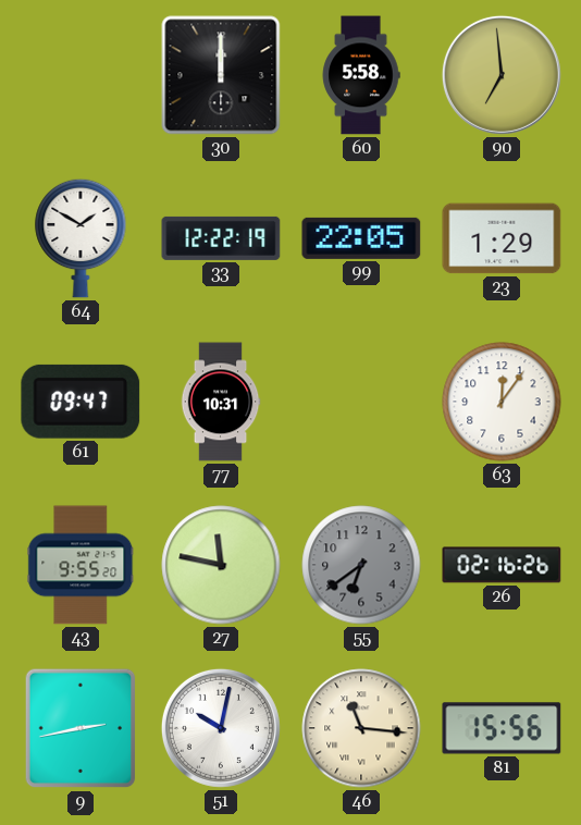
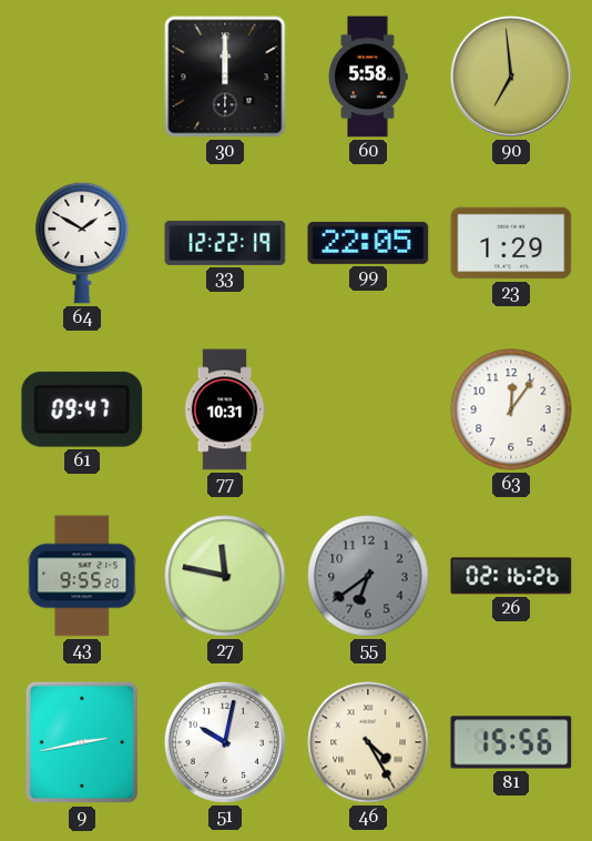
46: 11:16 -> 4:25 (368, 742)
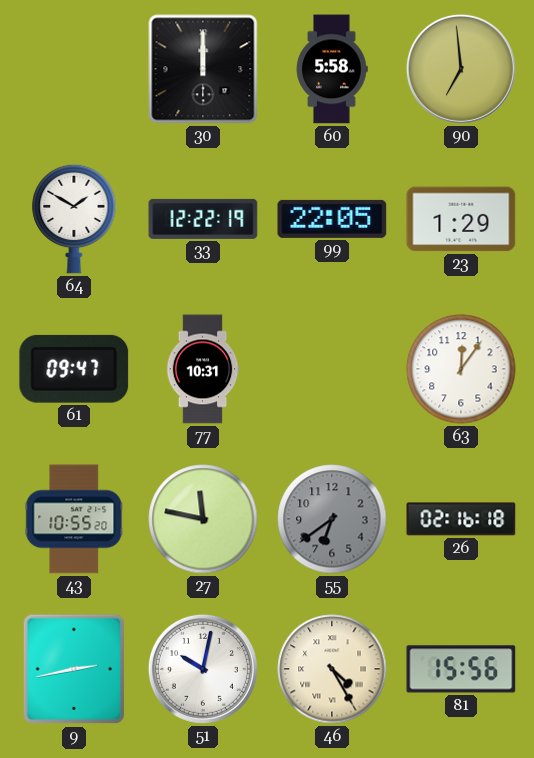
43: 9:55 -> 10:55 (74, 519)
26: 02:16:26 -> 02:16:18 (461, 519)
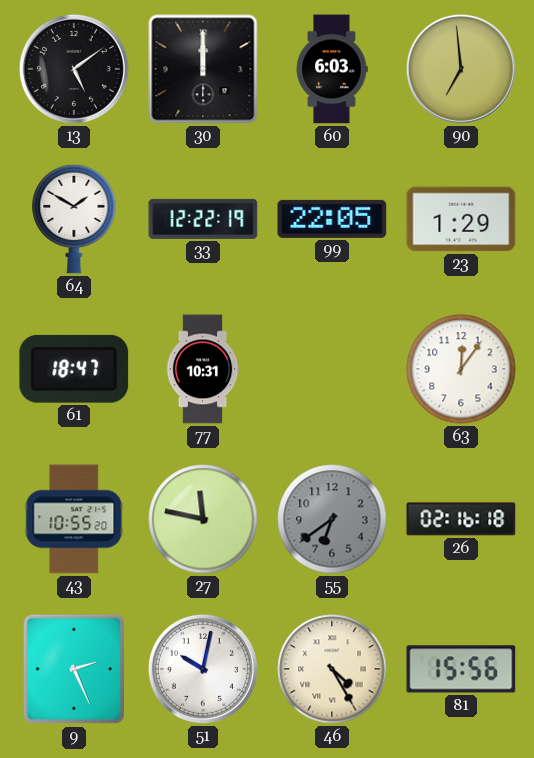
13: none -> 5:09 (74, 69)
60: 5:58 -> 6:03 (332, 69)
61: 09:47 -> 18:47 (74, 369)
9: 2:43 -> 2:26 (74, 669)
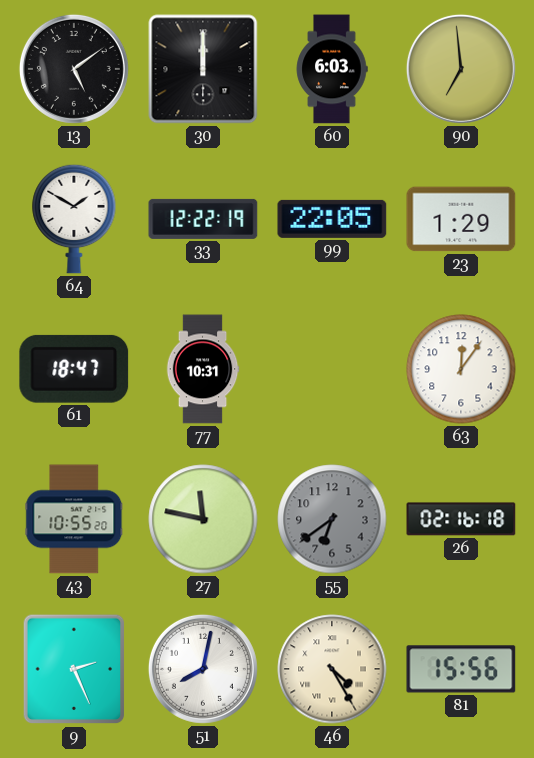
51: 10:02 -> 8:02 (203, 669)
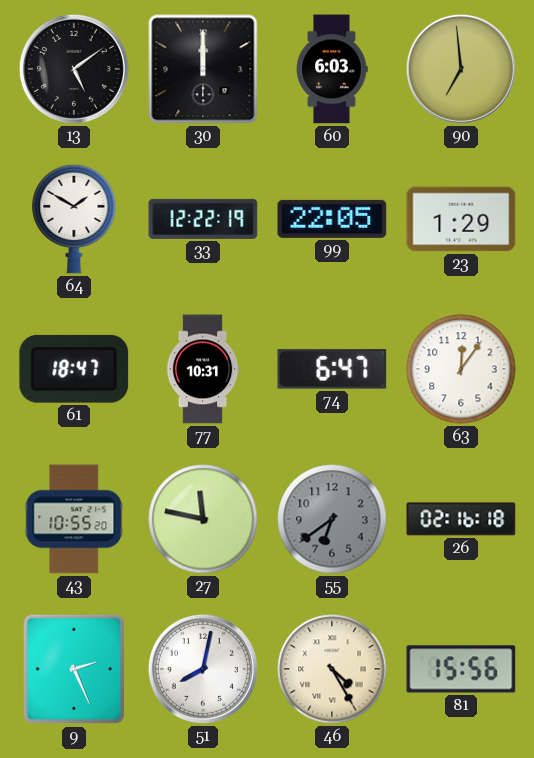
74: none -> 6:47 (332, 369)
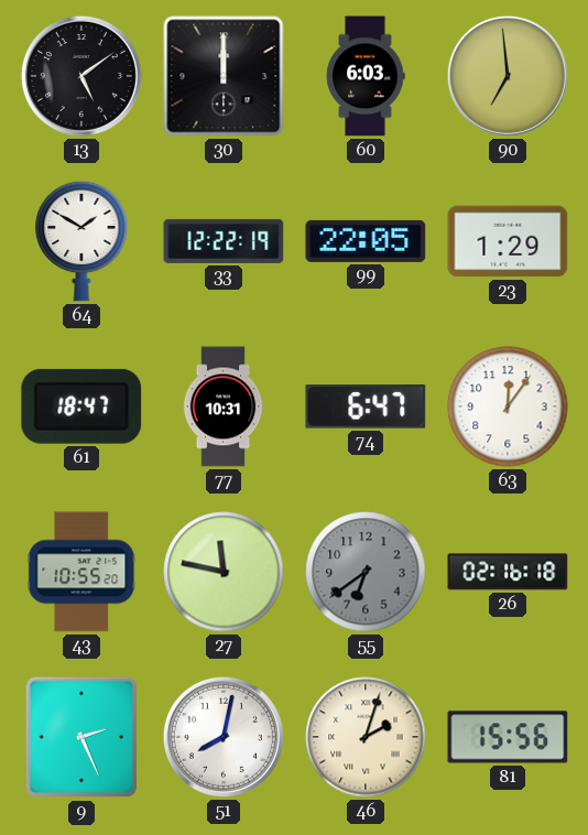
46: 4:25 -> 2:03 (366, 737)
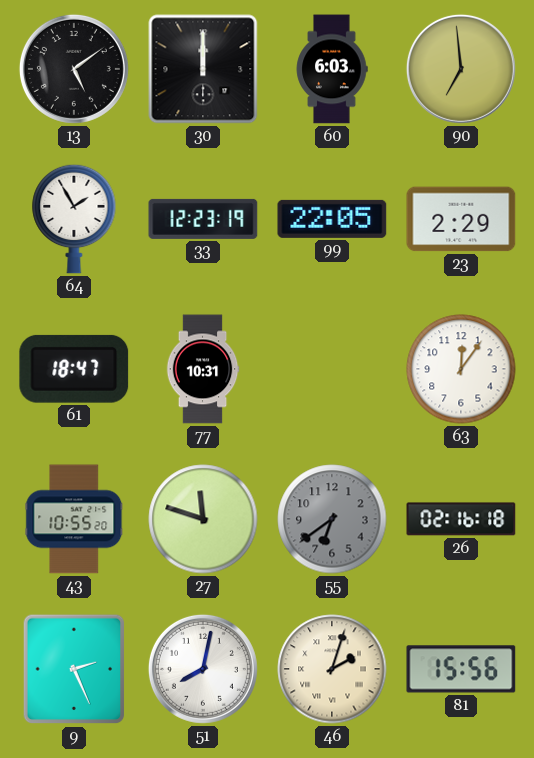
64: 1:50 -> 1:55 (74, 219)
33: 12:22 -> 12:23 (203, 219)
23: 1:29 -> 2:29 (461, 219)
74: 6:47 -> none (366, 406)
27: 11:47 -> 11:48 (203, 519)
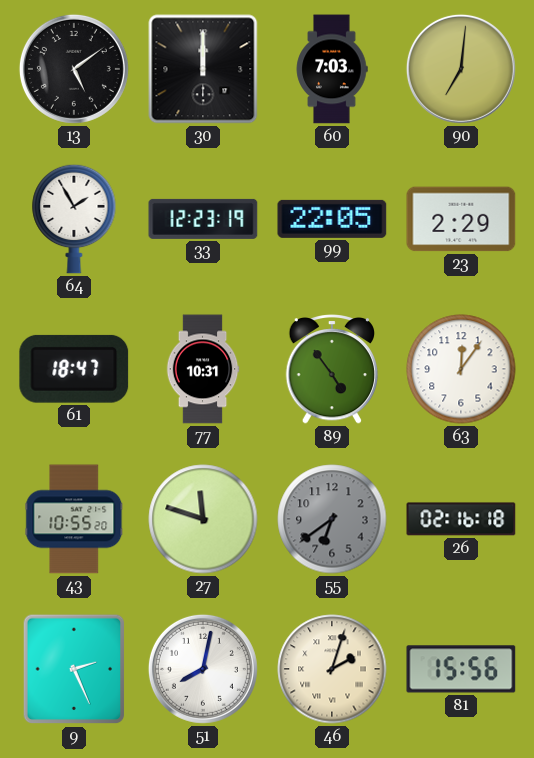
60: 6:03 -> 7:03 (332, 69)
90: 6:59 -> 7:01 (461, 69)
89: none -> 4:54 (332, 369)
